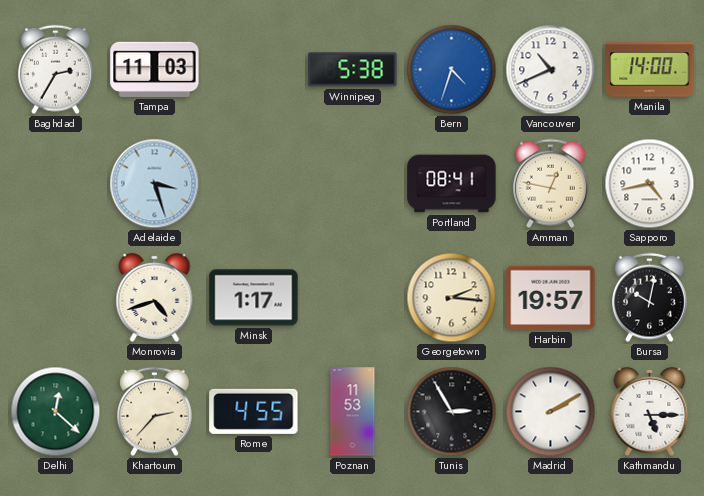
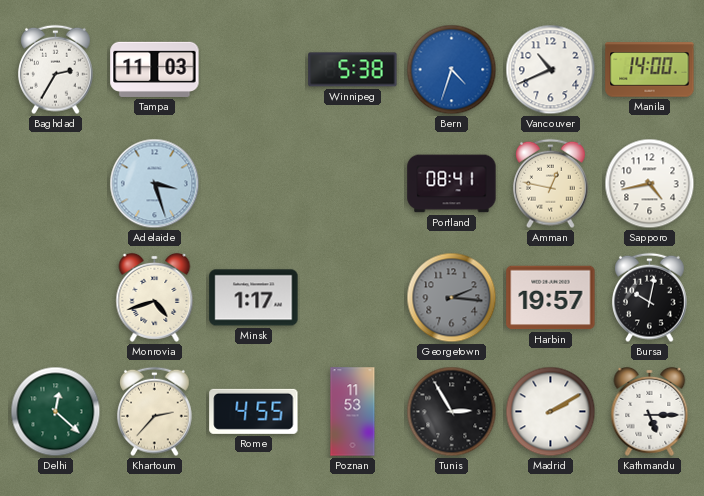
Georgetown dial: cream -> grey (452, 298)
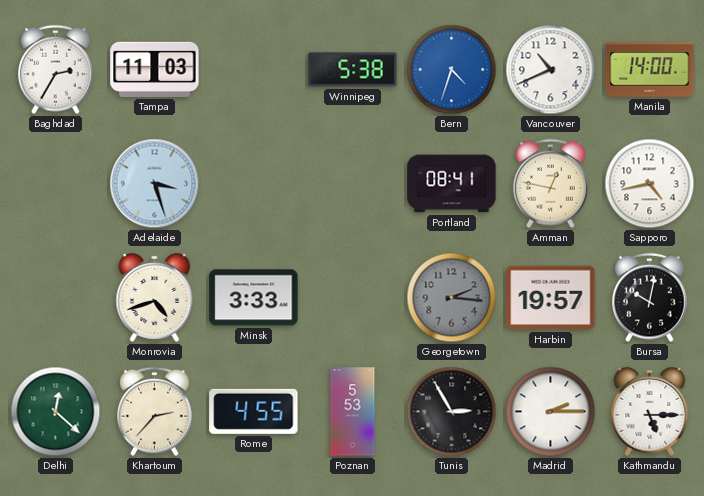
Minsk: 1:17 -> 3:33 (254, 298)
Poznan: 11:53 -> 5:53 (353, 412)
Madrid: 2:10 -> 2:15 (551, 412)
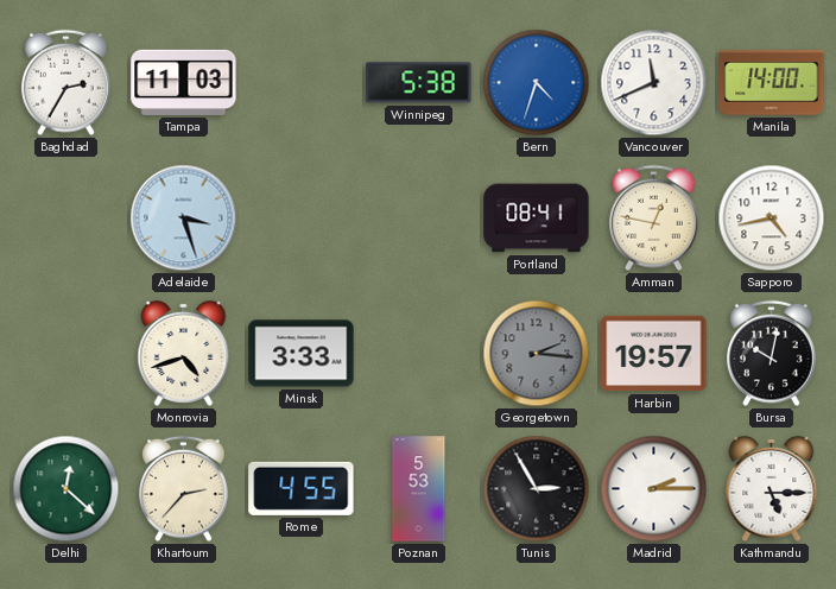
Vancouver: 10:41 -> 11:41 (654, 83)
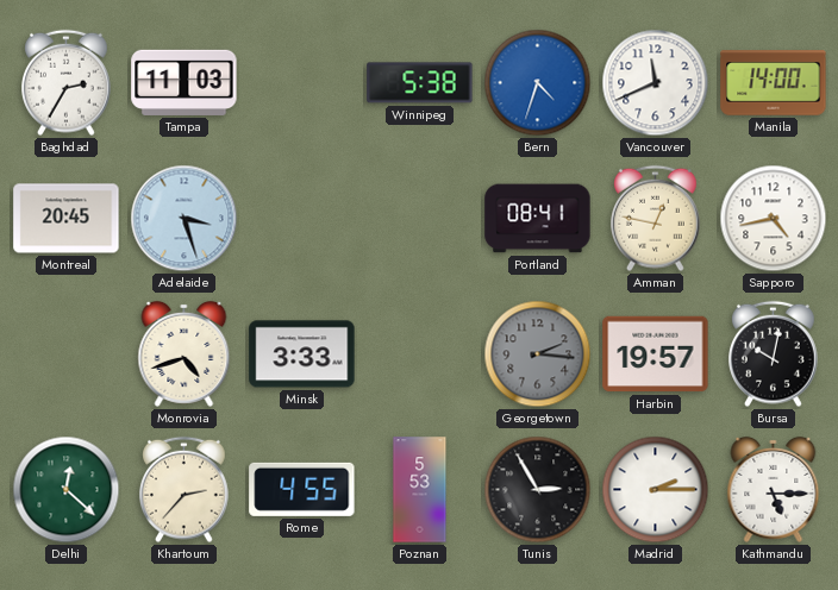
Montreal: none -> 20:45 (67, 219)
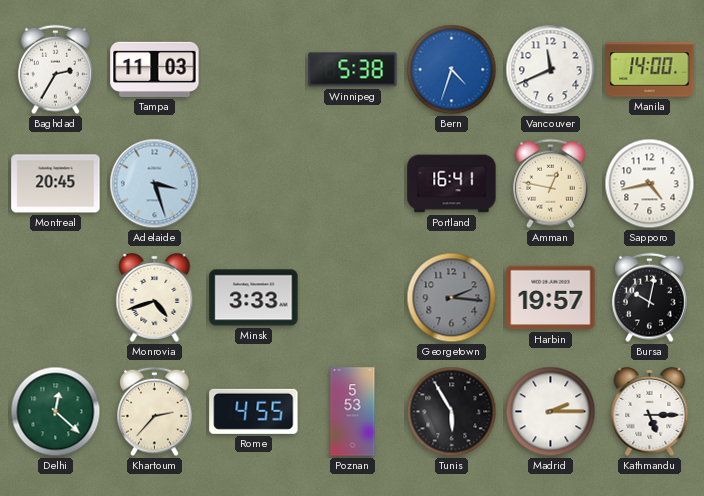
Portland: 08:41 -> 16:41 (452, 184)
Tunis: 2:55 -> 5:55 (452, 412)
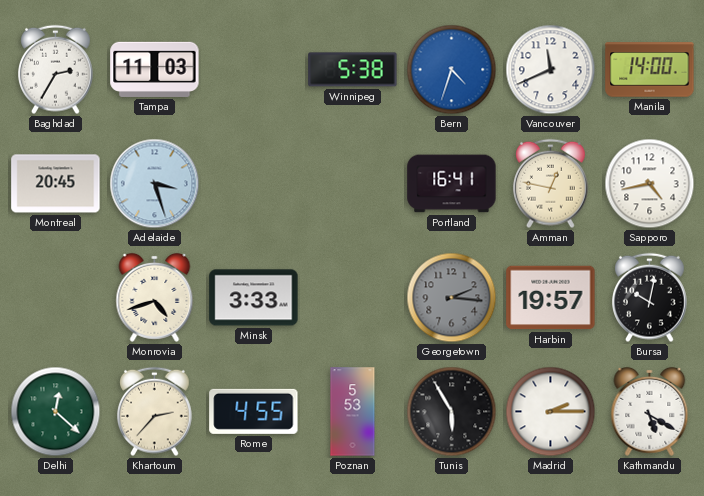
Kathmandu: 5:15 -> 5:20 (650, 411)
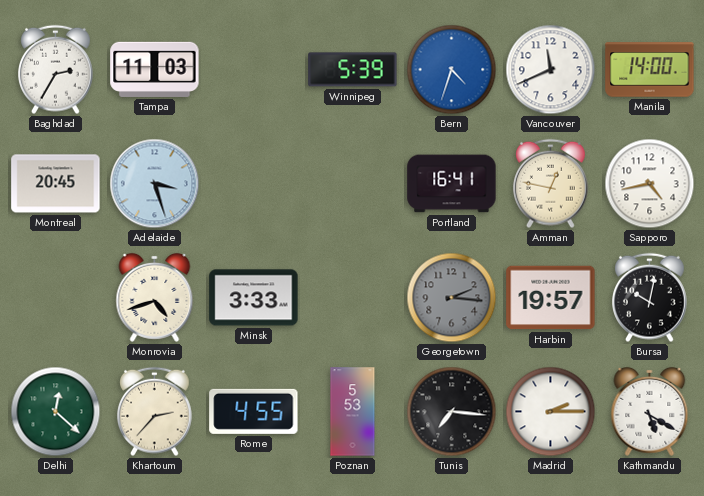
Winnipeg: 5:38 -> 5:39 (353, 70)
Tunis: 5:55 -> 7:16 (452, 412)
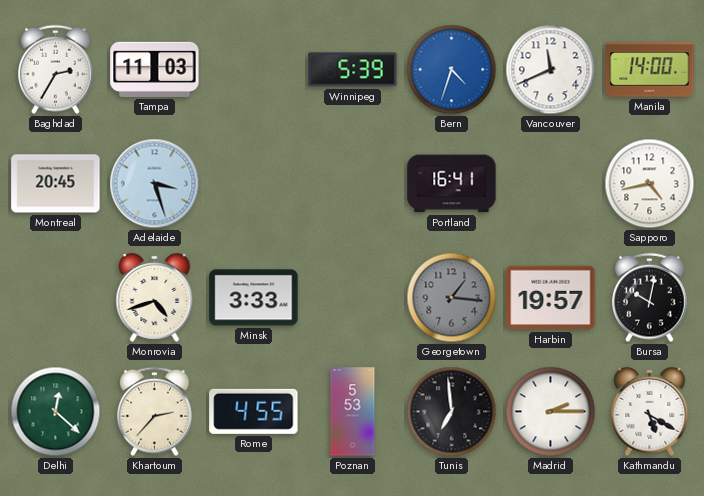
Amman: 12:47 -> none (551, 184)
Georgetown: 2:16 -> 1:16 (452, 298)
Tunis: 7:16 -> 6:59 (452, 412)
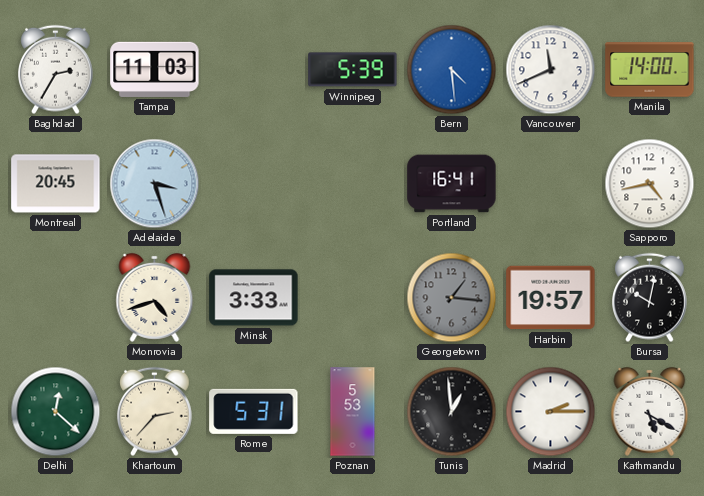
Bern: 4:33 -> 4:29 (452, 70)
Rome: 4:55 -> 5:31 (254, 411)
Tunis: 6:59 -> 12:59 (452, 412)
